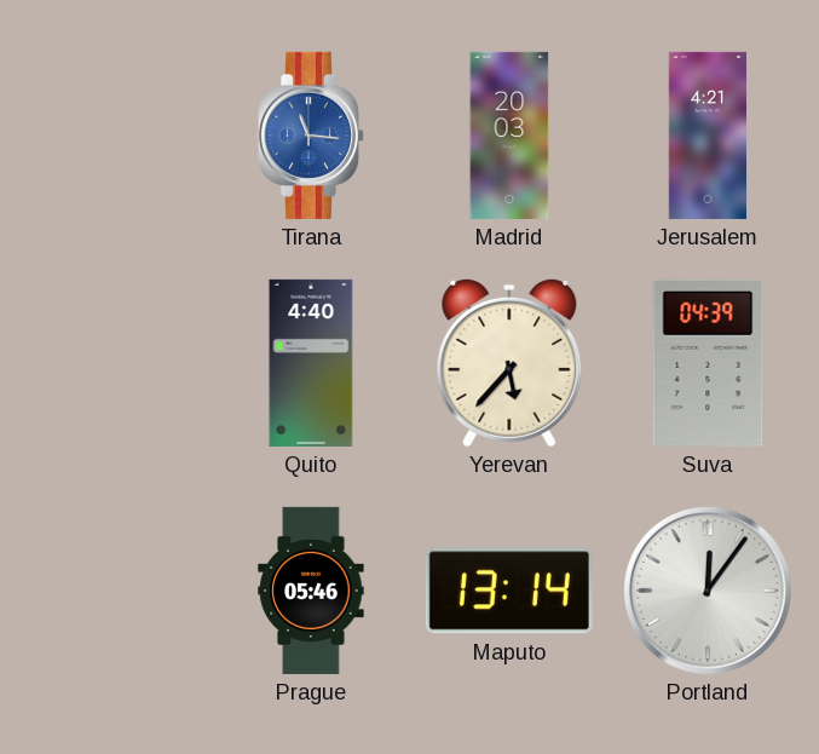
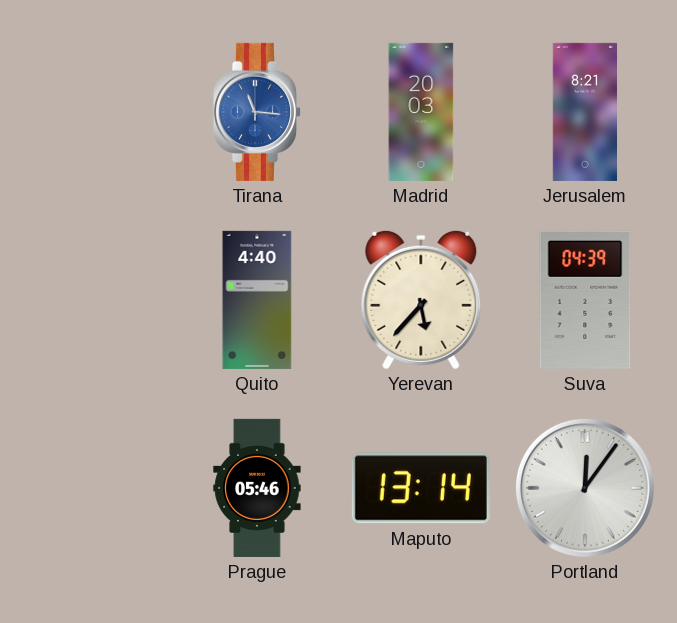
Jerusalem: 4:21 -> 8:21 (585, 112)
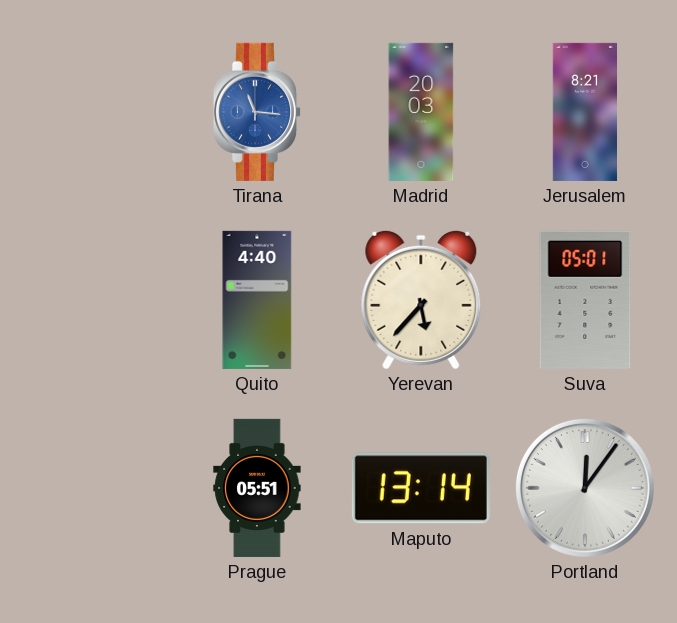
Suva: 04:39 -> 05:01 (585, 300)
Prague: 05:46 -> 05:51 (257, 488)
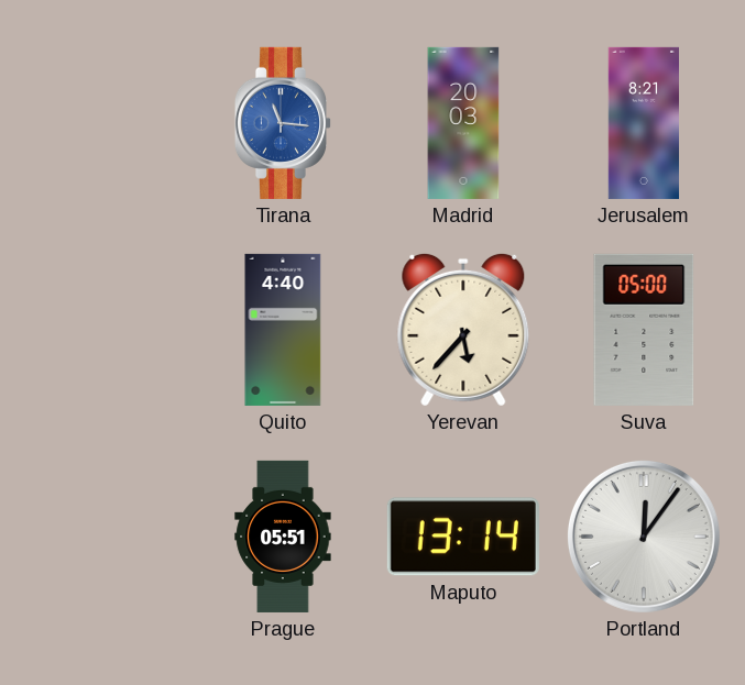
Suva: 05:01 -> 05:00 (644, 330)
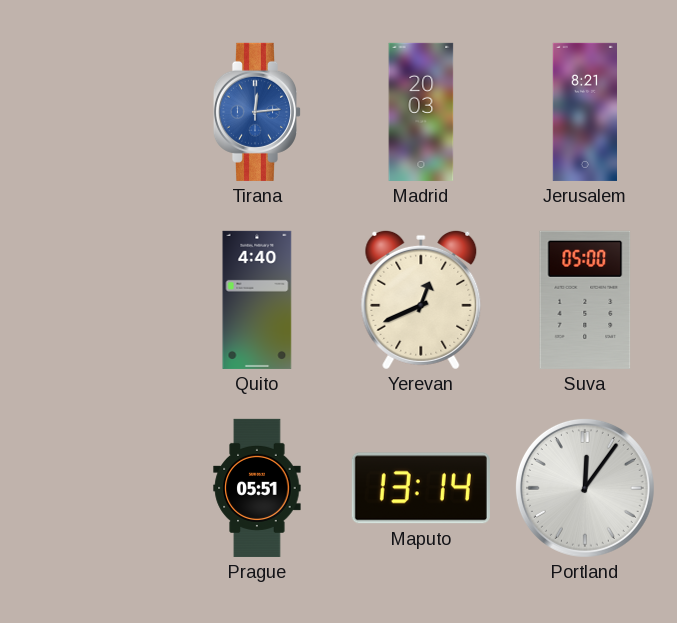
Tirana: 11:16 -> 12:14 (256, 112)
Yerevan: 5:37 -> 12:41 (421, 300)
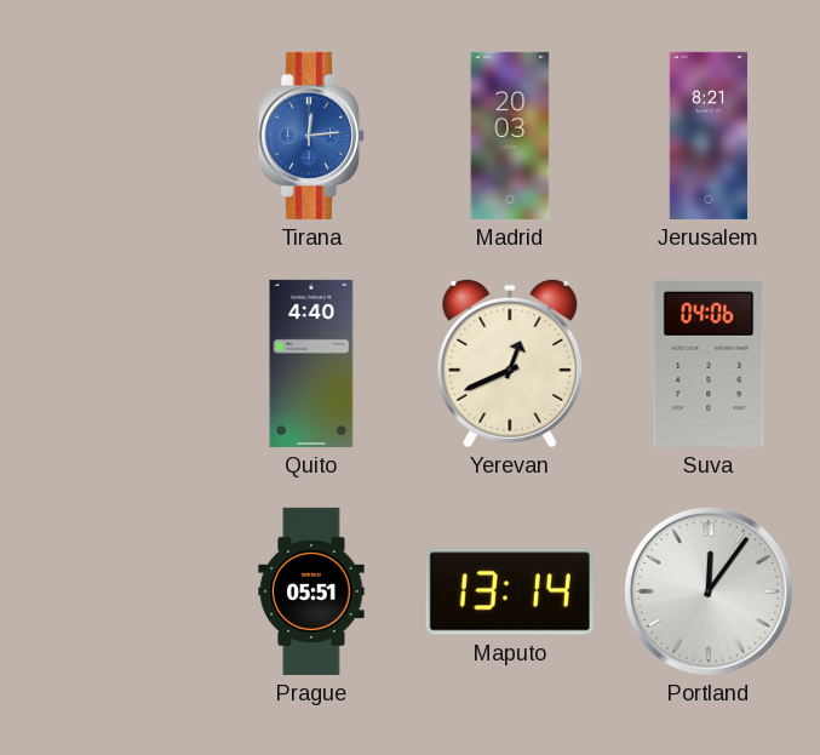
Suva: 05:00 -> 04:06 (709, 364)
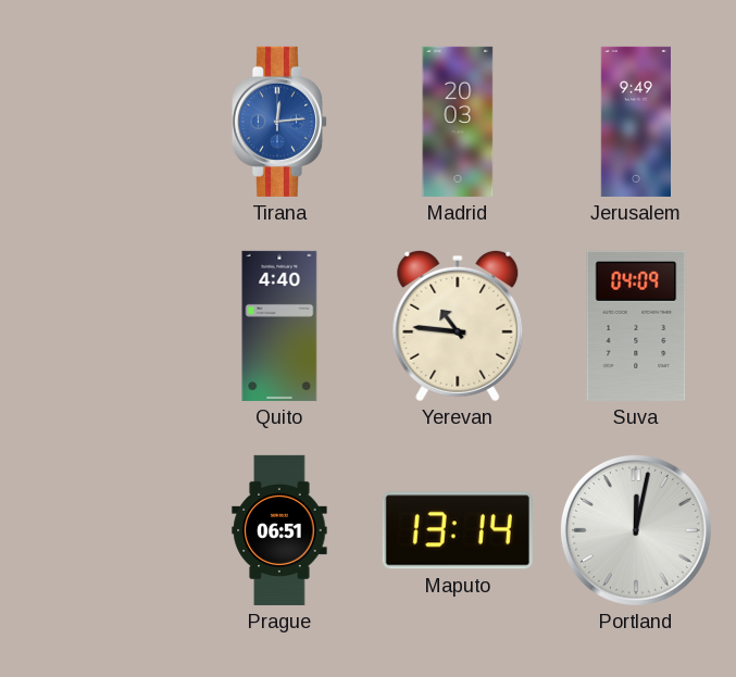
Jerusalem: 8:21 -> 9:49 (636, 122)
Yerevan: 12:41 -> 10:46 (458, 326)
Suva: 04:06 -> 04:09 (636, 326)
Prague: 05:51 -> 06:51 (279, 530)
Portland: 12:06 -> 12:02 (636, 530)
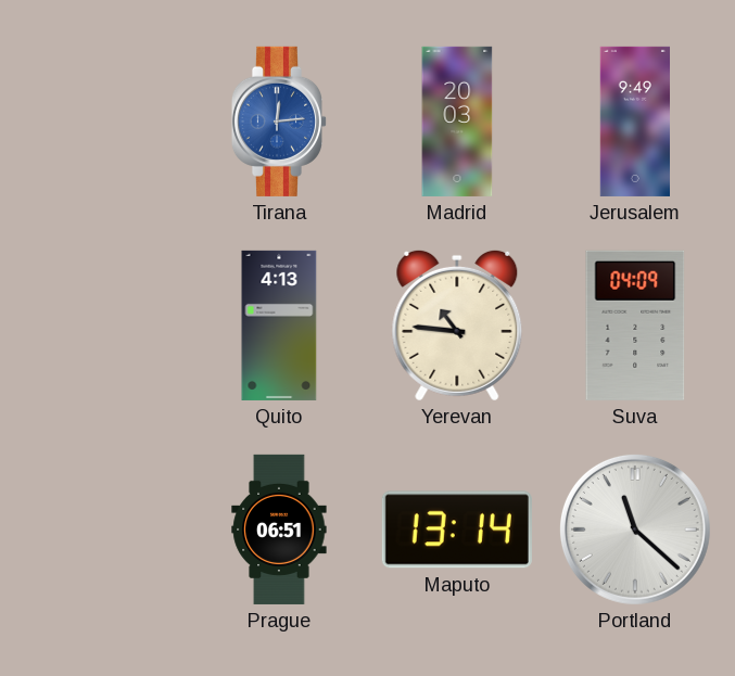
Quito: 4:40 -> 4:13 (279, 326)
Portland: 12:02 -> 11:22 (635, 530)
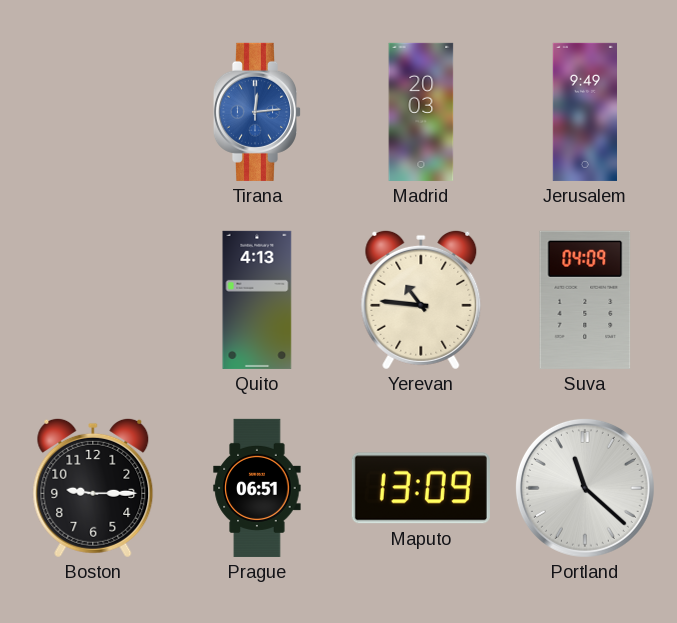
Boston: none -> 9:15 (93, 488)
Maputo: 13:14 -> 13:09 (421, 488)
